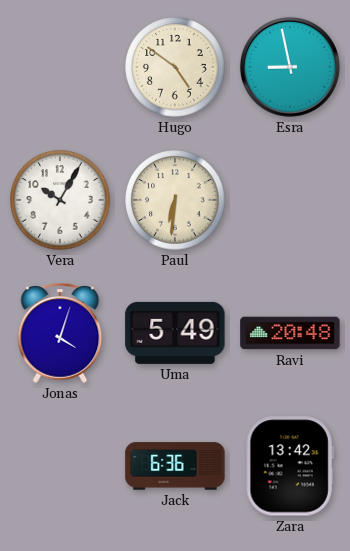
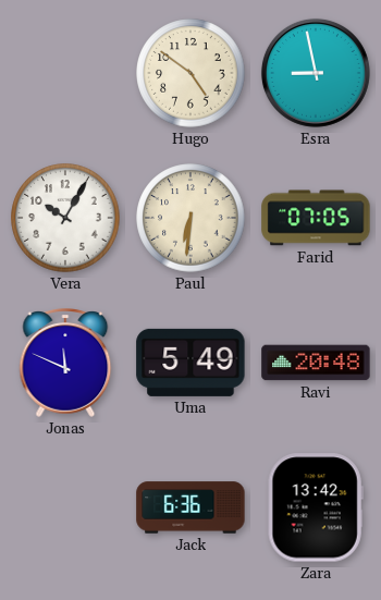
Farid: none -> 07:05 (316, 218)
Jonas: 4:03 -> 11:49 (65, 363)
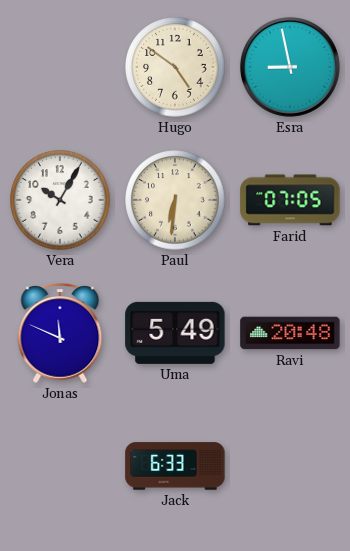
Jack: 6:36 -> 6:33 (175, 466)
Zara: 13:42 -> none (316, 507)
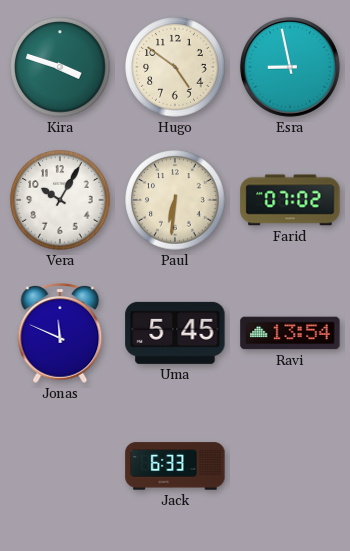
Kira: none -> 3:48 (60, 67)
Farid: 07:05 -> 07:02 (290, 200)
Uma: 5:49 -> 5:45 (175, 333)
Ravi: 20:48 -> 13:54 (290, 333)
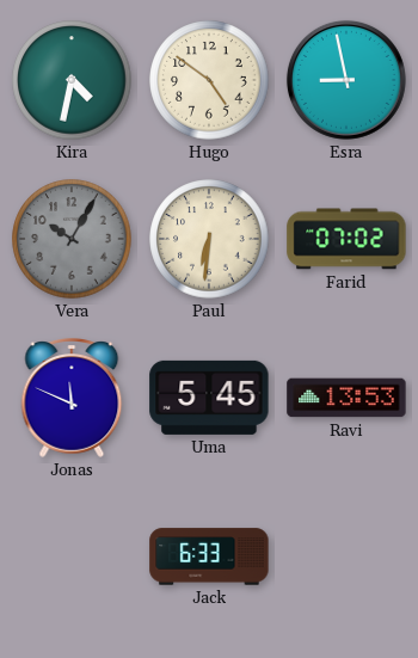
Kira: 3:48 -> 4:32 (72, 80)
Vera dial: white -> grey (72, 239)
Ravi: 13:54 -> 13:53 (346, 398)
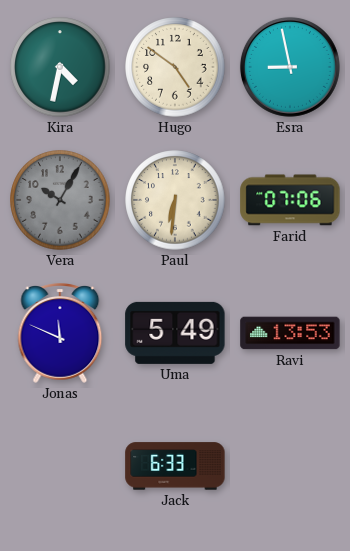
Farid: 07:02 -> 07:06 (290, 200)
Uma: 5:45 -> 5:49 (175, 333)
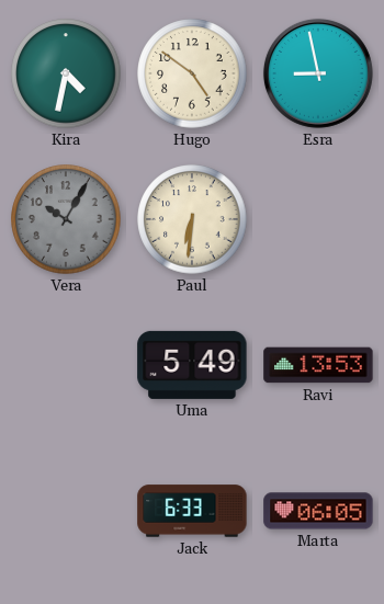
Farid: 07:06 -> none (290, 200)
Jonas: 11:49 -> none (60, 333)
Marta: none -> 06:05 (318, 511)
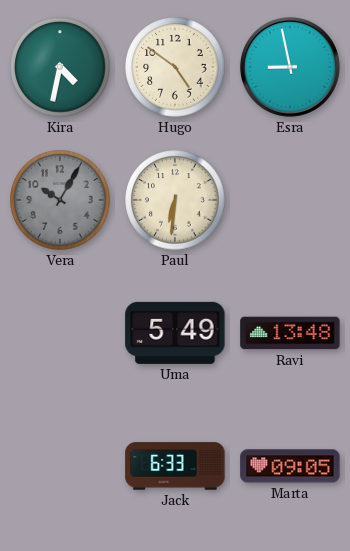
Ravi: 13:53 -> 13:48 (290, 333)
Marta: 06:05 -> 09:05 (290, 466)
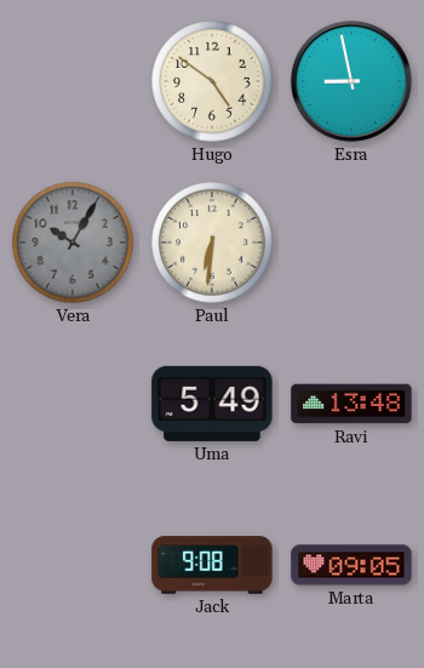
Kira: 4:32 -> none (60, 67)
Jack: 6:33 -> 9:08 (212, 565)
